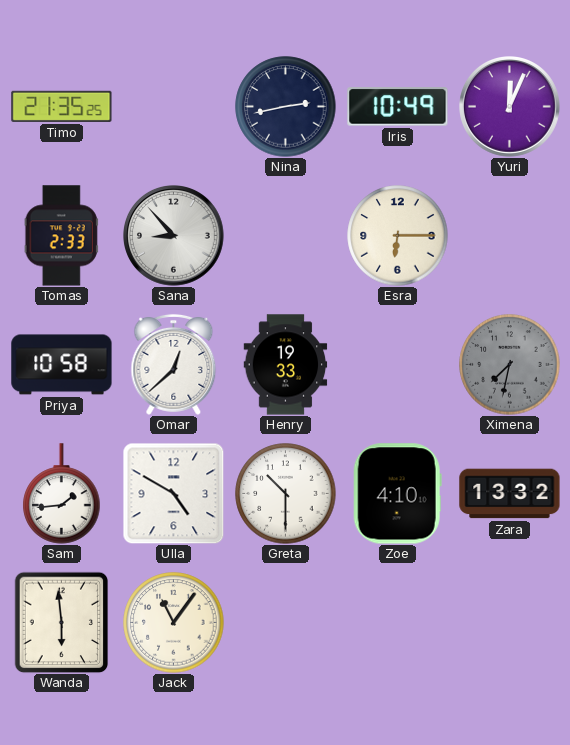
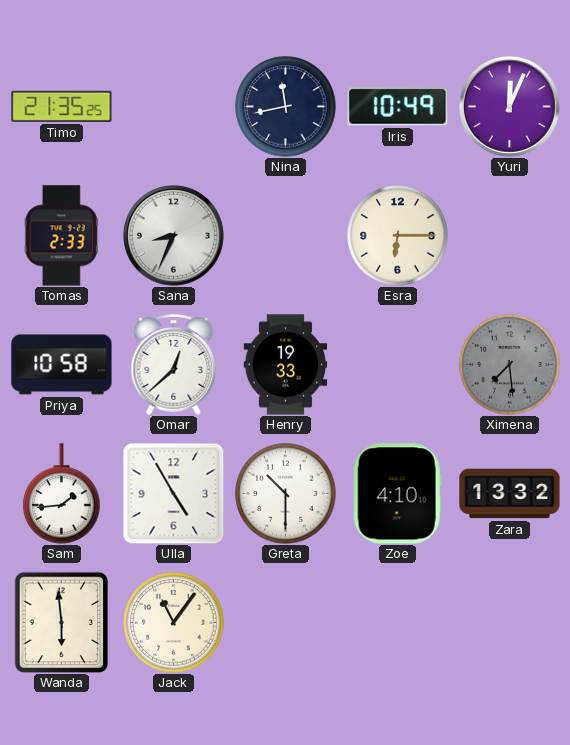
Nina: 2:43 -> 11:43 (286, 107)
Sana: 8:53 -> 8:34 (174, 236)
Ximena: 7:32 -> 7:29 (510, 365)
Ulla: 4:50 -> 4:55 (173, 493)
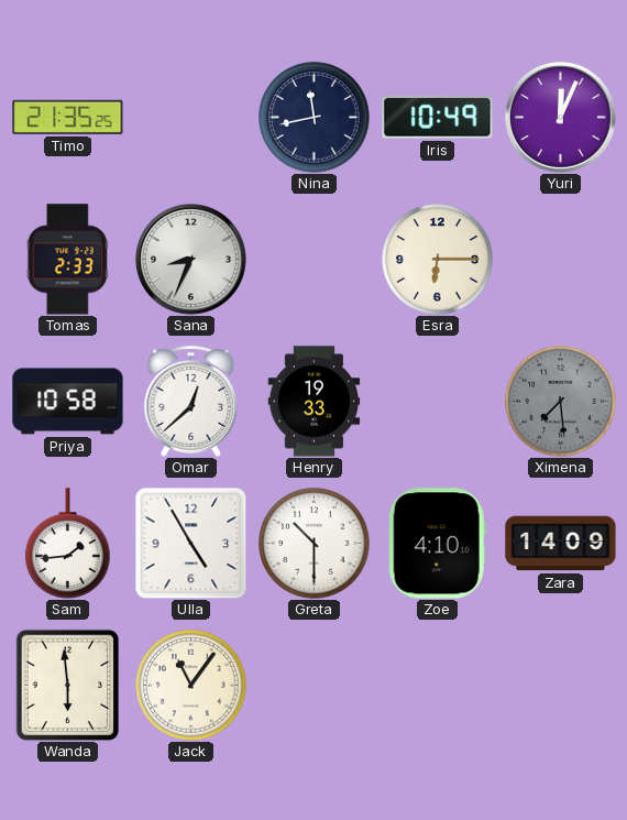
Zara: 13:32 -> 14:09 (561, 544)
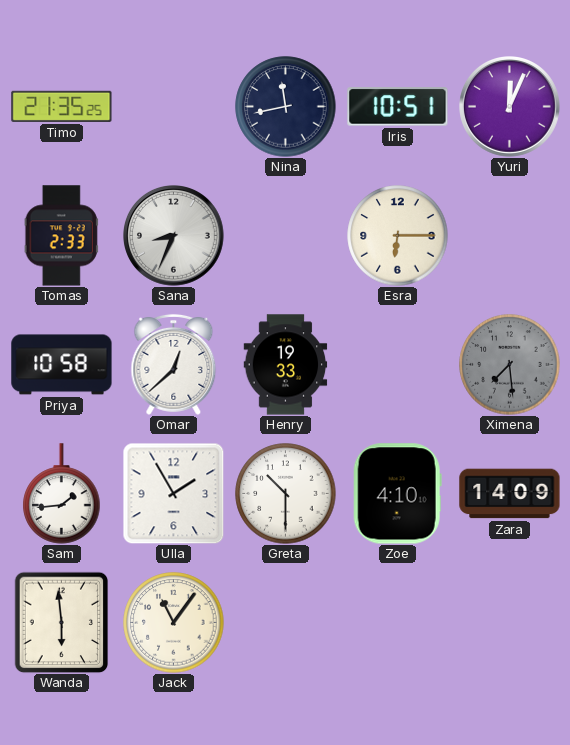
Iris: 10:49 -> 10:51 (398, 107)
Ulla: 4:55 -> 1:55 (173, 493)
